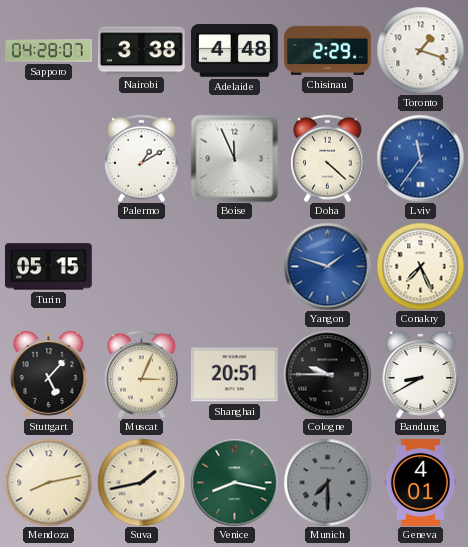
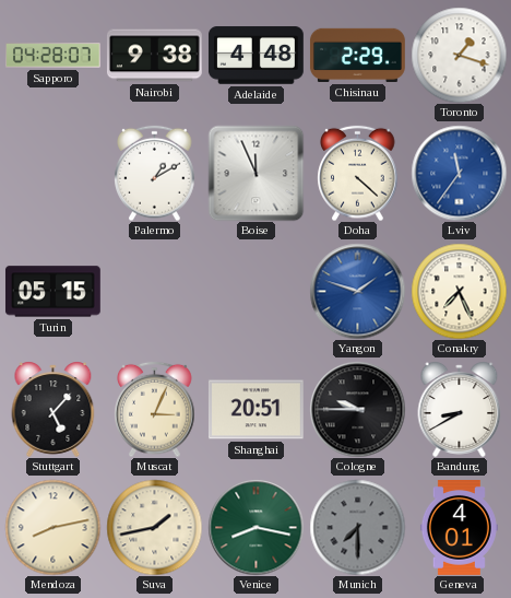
Nairobi: 3:38 -> 9:38 (154, 56)
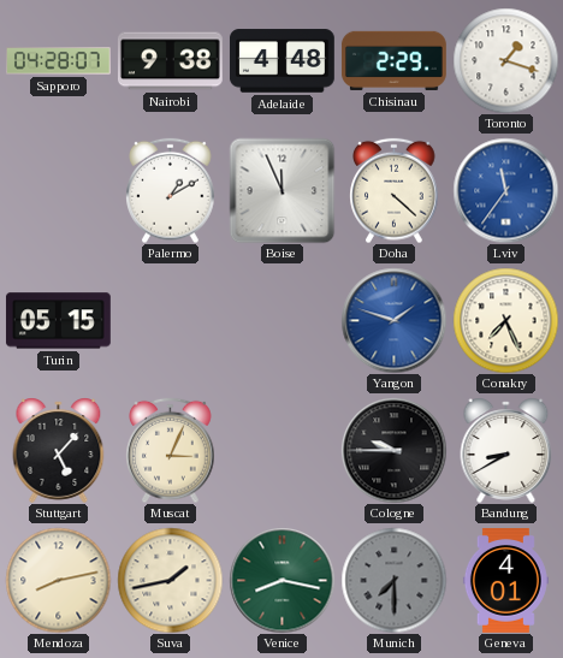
Shanghai: 20:51 -> none (255, 410)
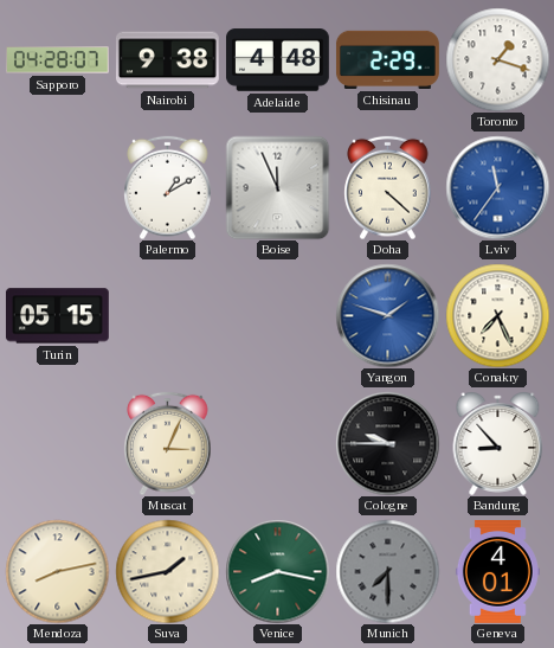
Stuttgart: 5:07 -> none (59, 450)
Bandung: 8:40 -> 8:53 (498, 443)
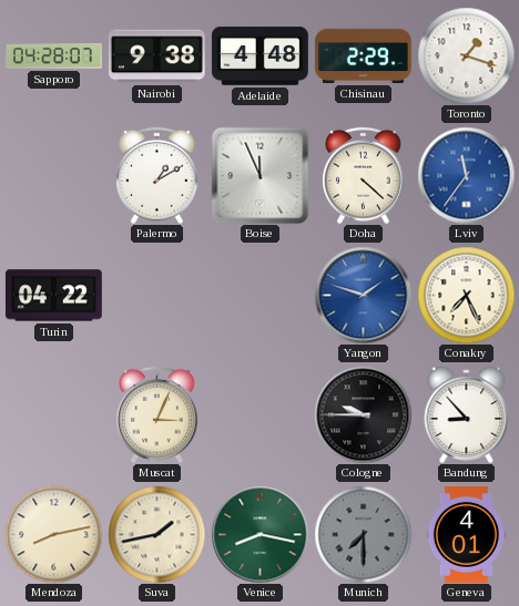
Turin: 05:15 -> 04:22 (53, 296)
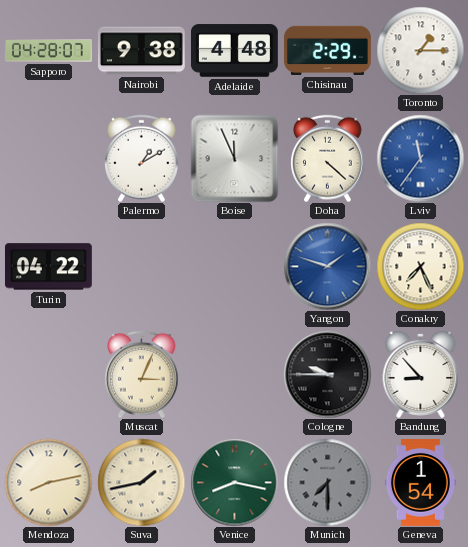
Toronto: 1:18 -> 1:15 (420, 50)
Geneva: 4:01 -> 1:54 (420, 483)
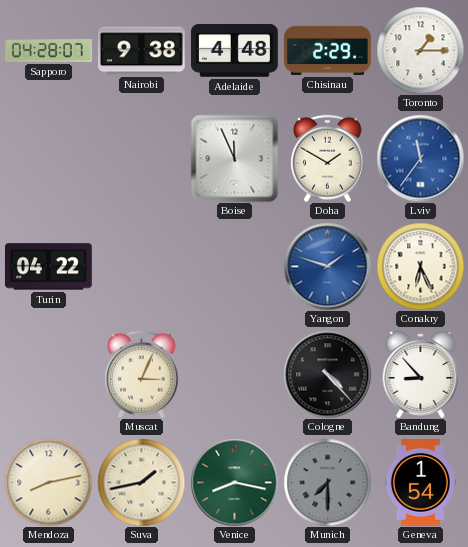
Palermo: 1:10 -> none (142, 158)
Doha: 4:22 -> 1:50 (328, 158)
Conakry: 7:26 -> 6:26 (420, 266)
Cologne: 9:45 -> 4:23 (327, 374)
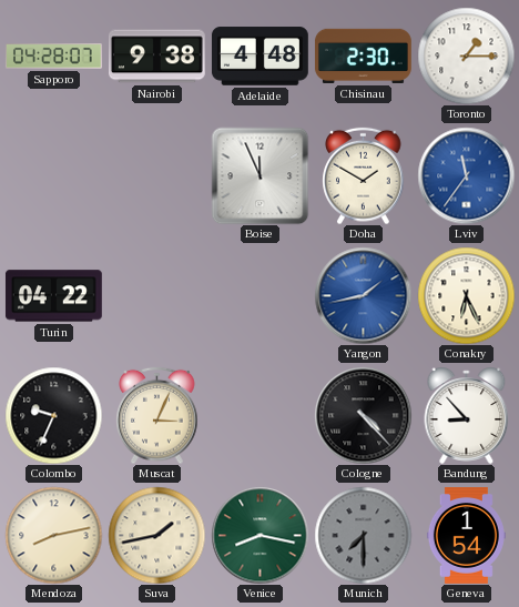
Chisinau: 2:29 -> 2:30 (364, 55)
Yangon: 1:48 -> 1:43 (363, 295)
Colombo: none -> 9:34 (53, 415)
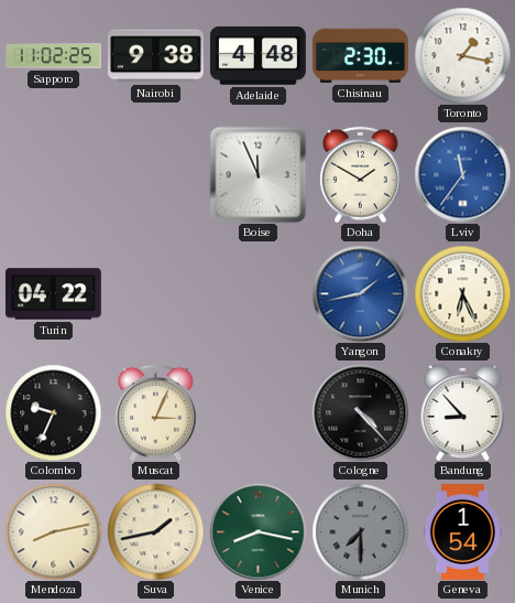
Sapporo: 04:28 -> 11:02 (53, 56)
Toronto: 1:15 -> 1:17 (462, 55)
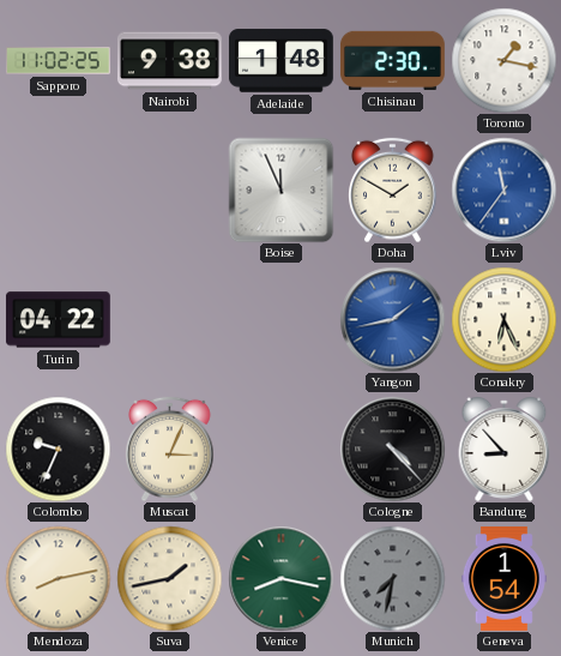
Adelaide: 4:48 -> 1:48 (280, 61)
Munich: 7:30 -> 7:32 (392, 578)
